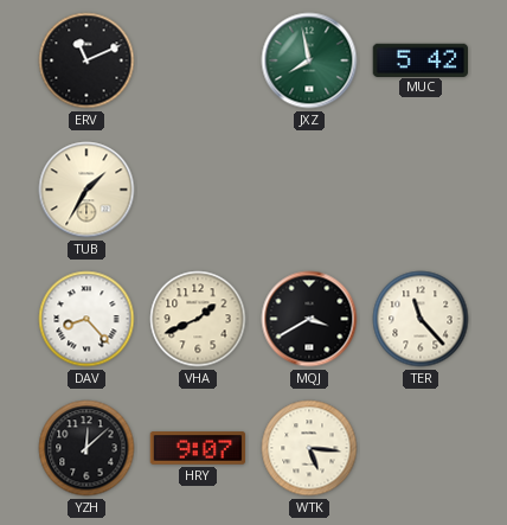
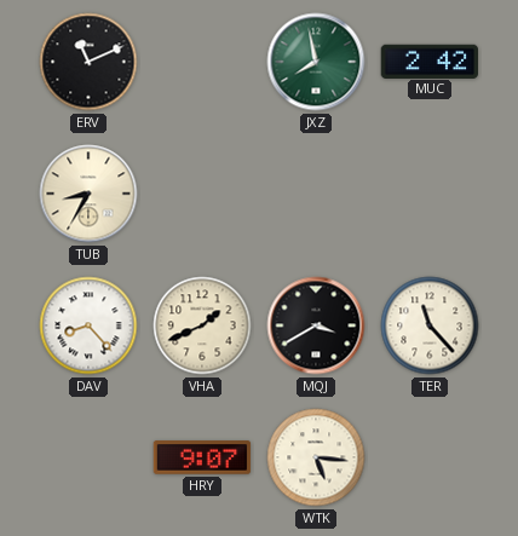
MUC: 5:42 -> 2:42 (428, 60)
TUB: 1:35 -> 8:35 (88, 194)
YZH: 12:08 -> none (86, 448)
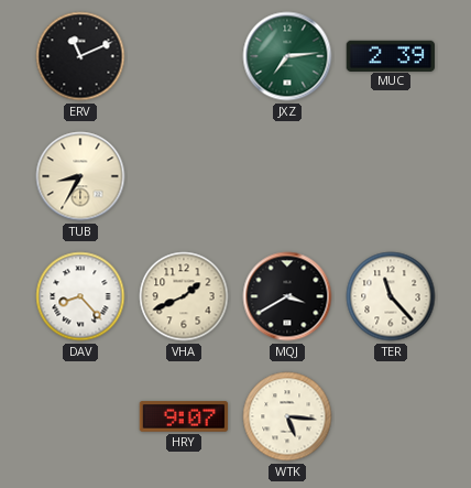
JXZ: 7:58 -> 7:14 (287, 56)
MUC: 2:42 -> 2:39 (390, 55)
